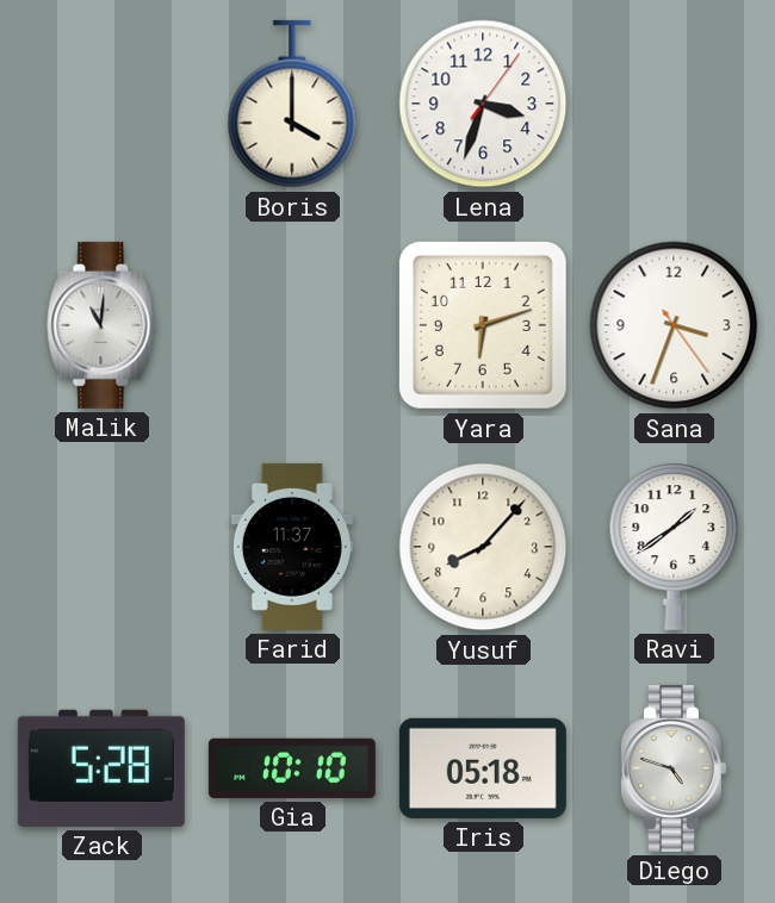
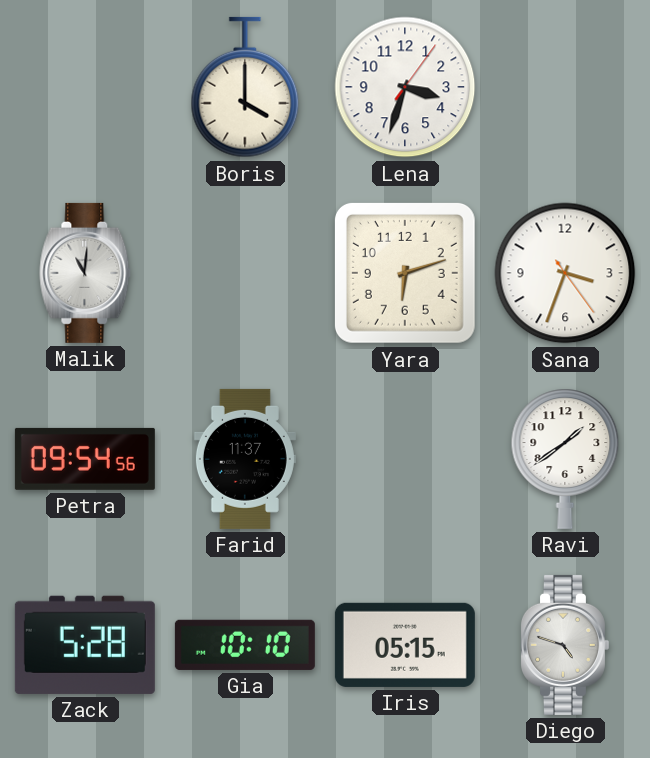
Petra: none -> 09:54 (85, 459)
Yusuf: 8:07 -> none (483, 547)
Iris: 05:18 -> 05:15 (405, 645)
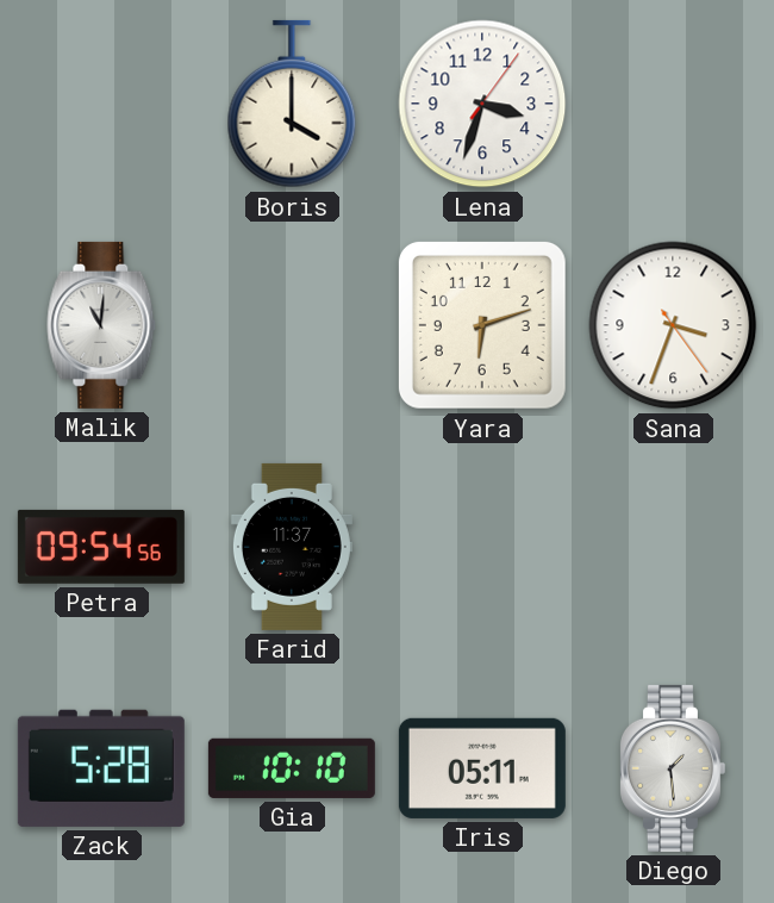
Ravi: 1:39 -> none (565, 459)
Iris: 05:15 -> 05:11 (482, 768)
Diego: 4:48 -> 1:29 (672, 768)
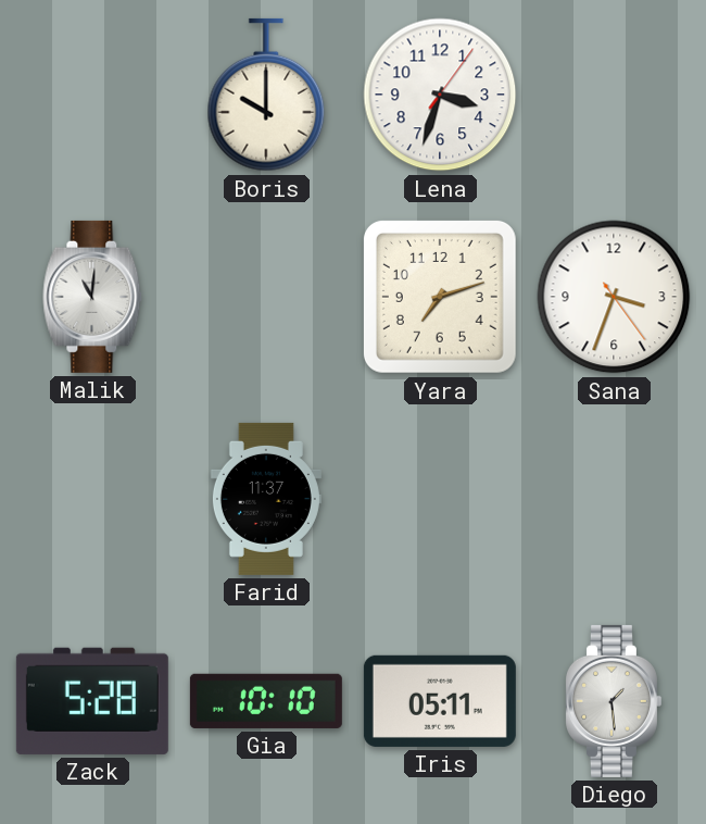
Boris: 4:00 -> 10:00 (266, 95)
Yara: 6:12 -> 7:12 (440, 297)
Petra: 09:54 -> none (101, 547)
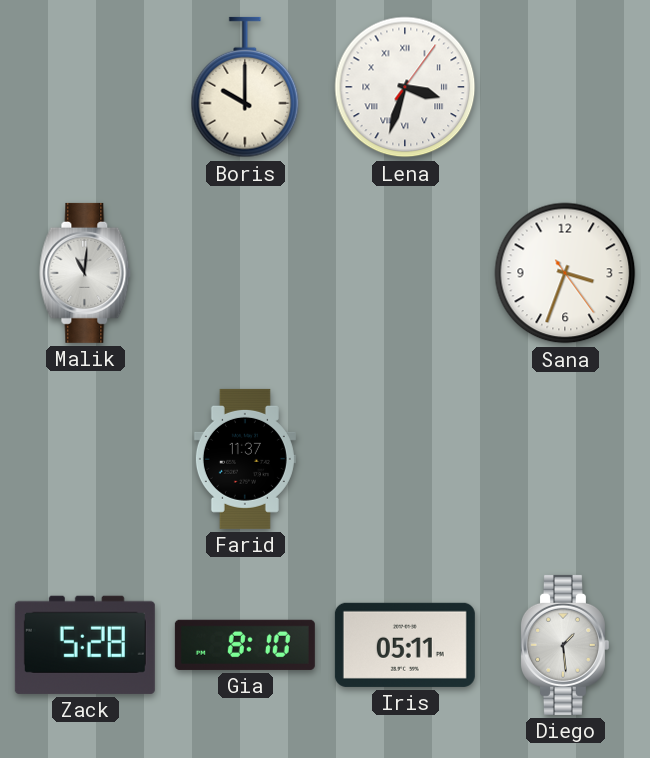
Lena numerals: Arabic -> Roman (405, 87)
Yara: 7:12 -> none (440, 297)
Gia: 10:10 -> 8:10 (245, 645)
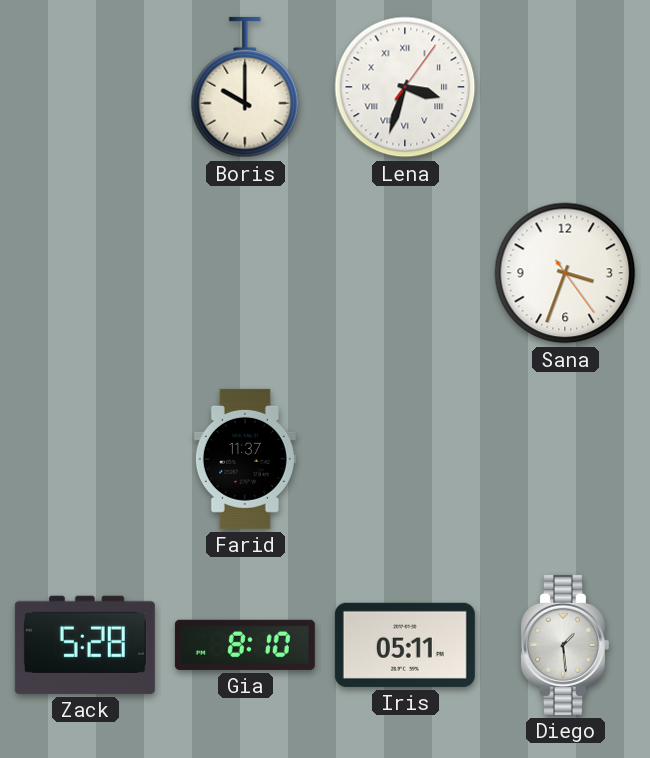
Malik: 11:01 -> none (85, 273)
